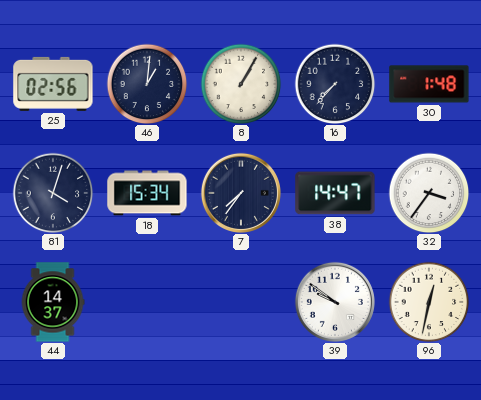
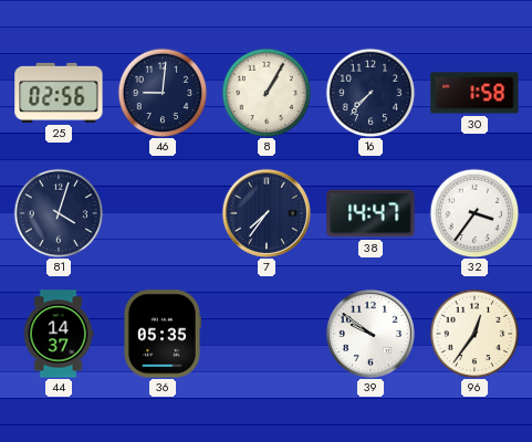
46: 1:01 -> 9:01 (163, 93)
30: 1:48 -> 1:58 (474, 93)
18: 15:34 -> none (147, 193)
36: none -> 05:35 (161, 334)
96: 12:32 -> 12:36 (474, 334)
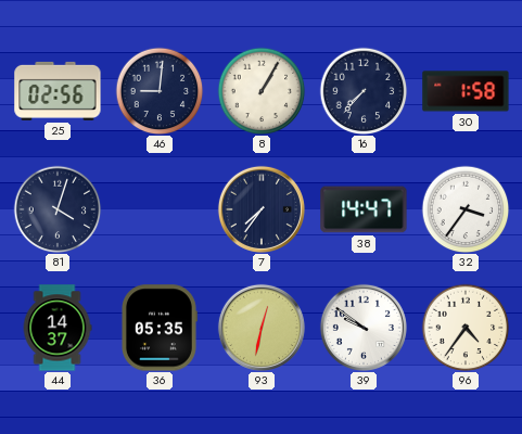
93: none -> 12:32 (262, 328)
96: 12:36 -> 4:36 (466, 328)
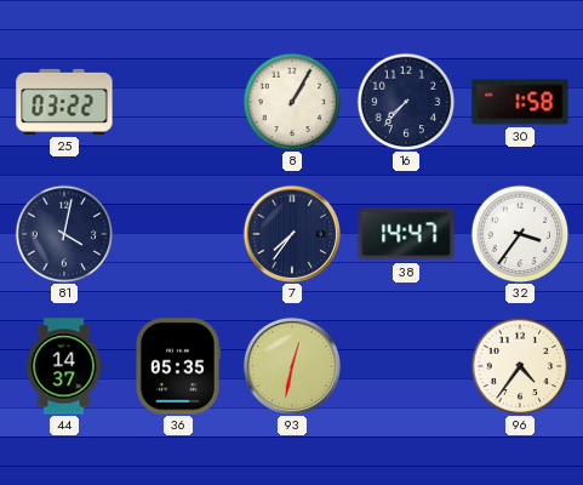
25: 02:56 -> 03:22 (64, 102)
46: 9:01 -> none (160, 91)
81: 4:03 -> 4:02 (64, 234)
39: 9:51 -> none (364, 328)
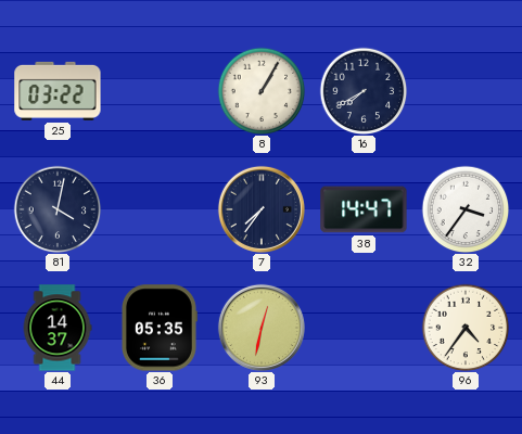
16: 7:37 -> 7:40 (364, 91)
30: 1:58 -> none (520, 102)
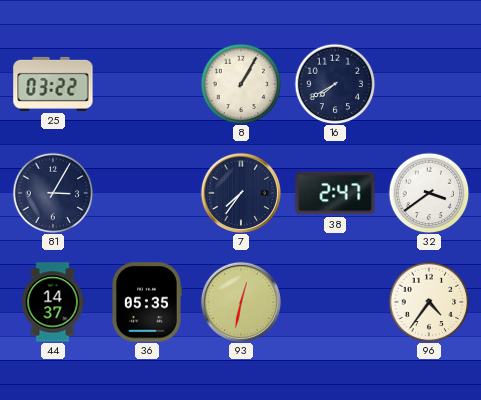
81: 4:02 -> 3:05 (53, 193)
38: 14:47 -> 2:47 (335, 193)
32: 3:36 -> 3:39 (429, 193)
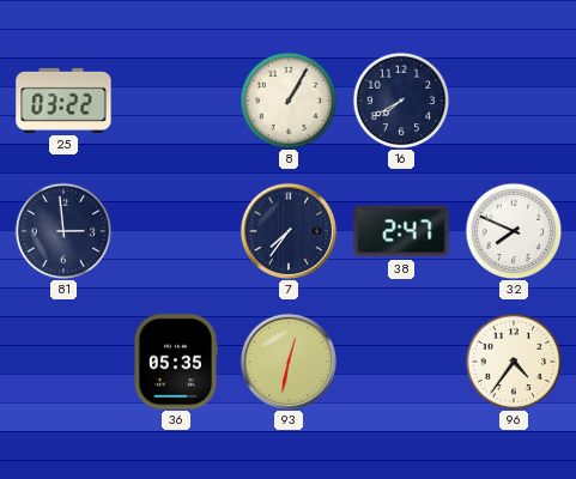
81: 3:05 -> 2:59 (63, 231)
32: 3:39 -> 7:49 (514, 231)
44: 14:37 -> none (53, 302)
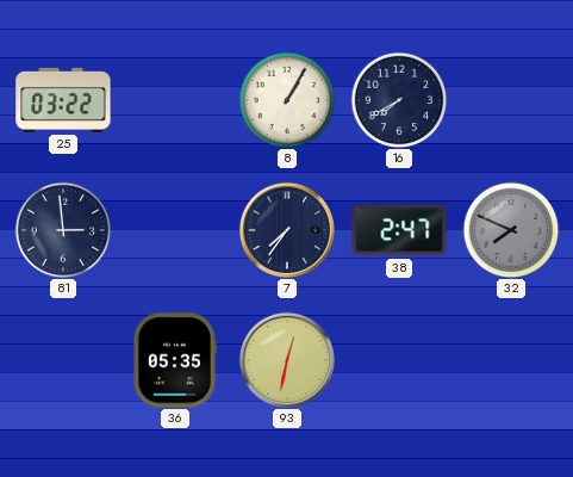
32 dial: white -> grey (511, 230)
96: 4:36 -> none (514, 362)
